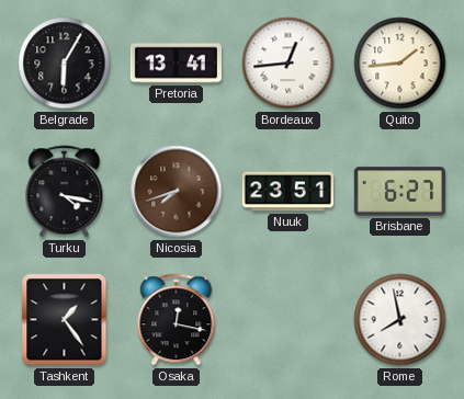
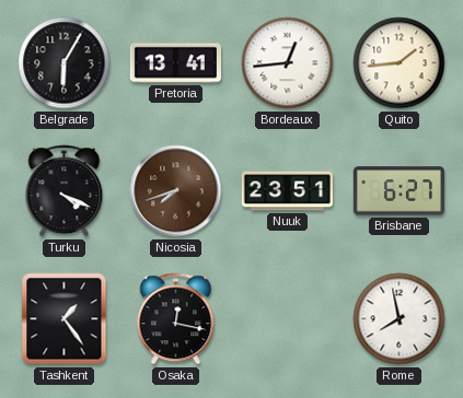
Turku: 4:17 -> 4:19 (65, 191)
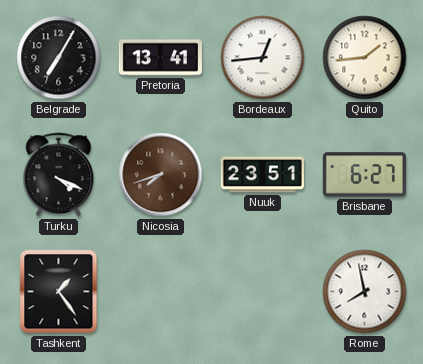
Belgrade: 6:05 -> 7:05 (59, 58)
Osaka: 12:17 -> none (176, 319)
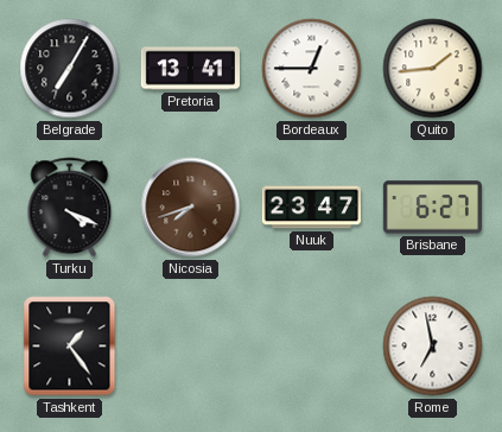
Bordeaux: 12:44 -> 12:45 (312, 69)
Nuuk: 23:51 -> 23:47 (311, 208)
Rome: 7:58 -> 6:58 (433, 347)
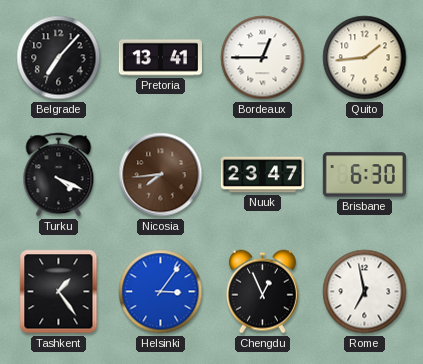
Belgrade: 7:05 -> 7:07 (59, 58)
Nicosia: 7:42 -> 7:44 (161, 175)
Brisbane: 6:27 -> 6:30 (364, 175)
Helsinki: none -> 3:06 (161, 292)
Chengdu: none -> 12:56 (262, 292)
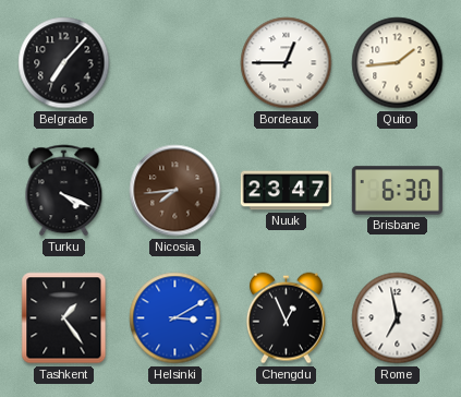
Pretoria: 13:41 -> none (160, 58)
Helsinki: 3:06 -> 3:10 (175, 318)
